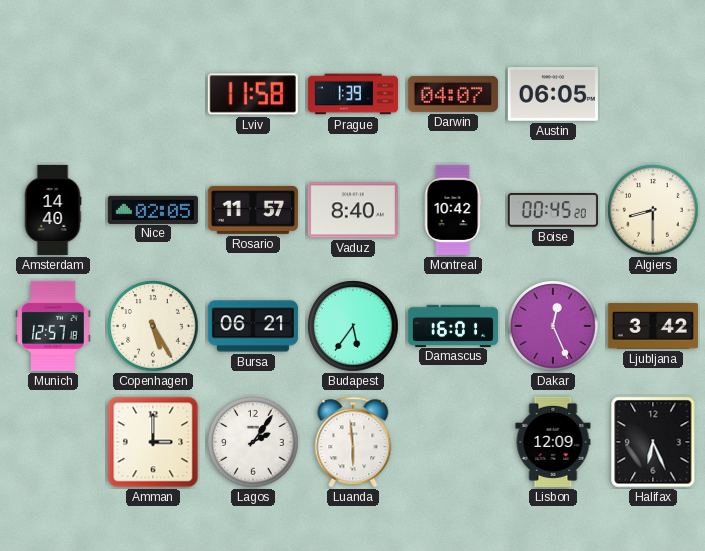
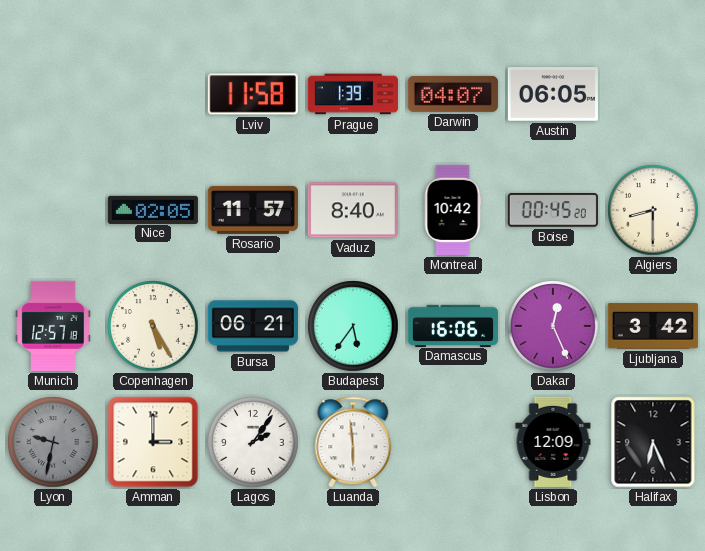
Amsterdam: 14:40 -> none (53, 210)
Damascus: 16:01 -> 16:06 (453, 325)
Lyon: none -> 9:32 (53, 442)
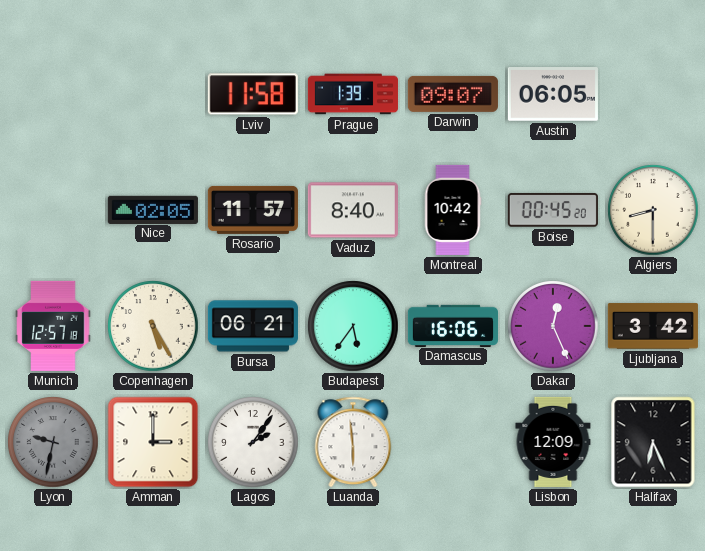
Darwin: 04:07 -> 09:07 (453, 94)
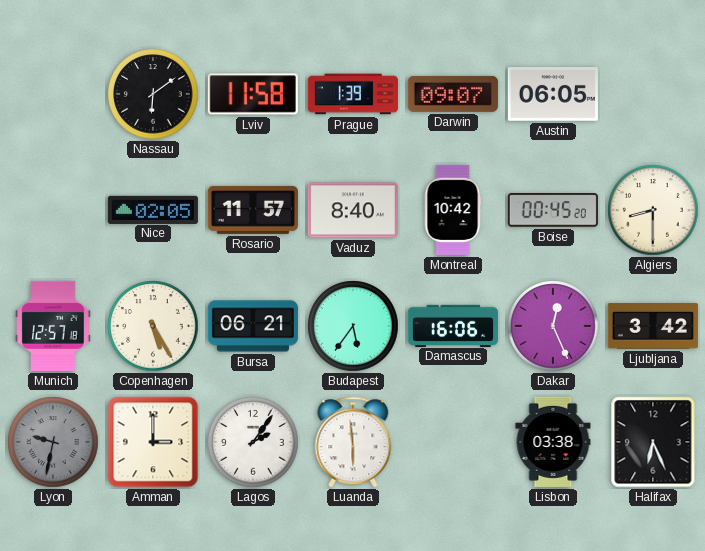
Nassau: none -> 6:09 (153, 94)
Lisbon: 12:09 -> 03:38 (553, 442)
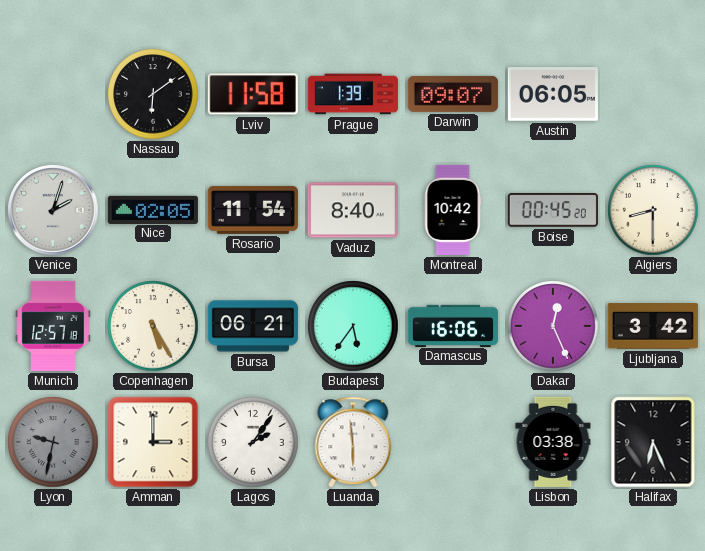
Venice: none -> 2:03 (53, 210)
Rosario: 11:57 -> 11:54 (253, 210)
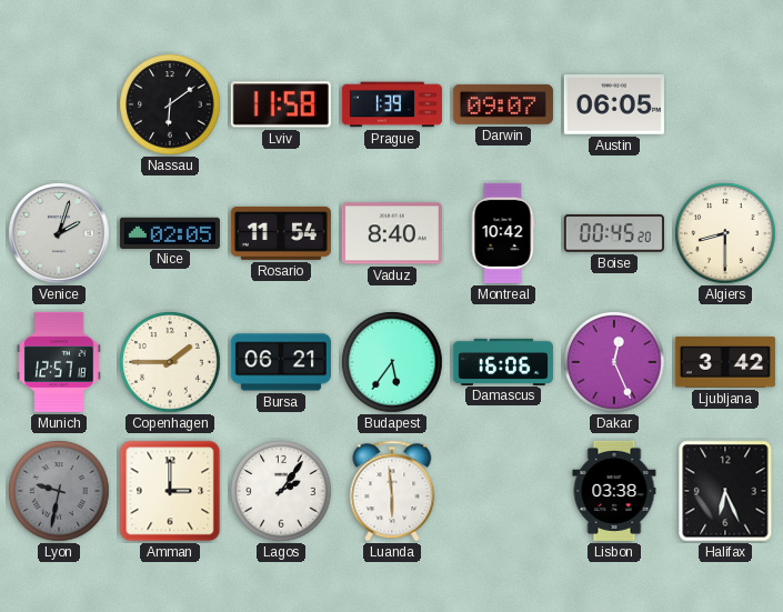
Copenhagen: 5:25 -> 1:45 (170, 362)
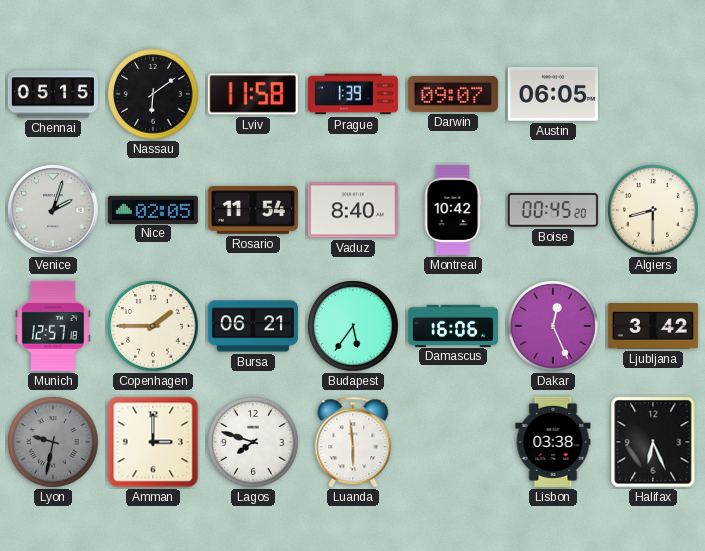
Chennai: none -> 05:15 (53, 94)
Lagos: 2:06 -> 7:48 (253, 442)
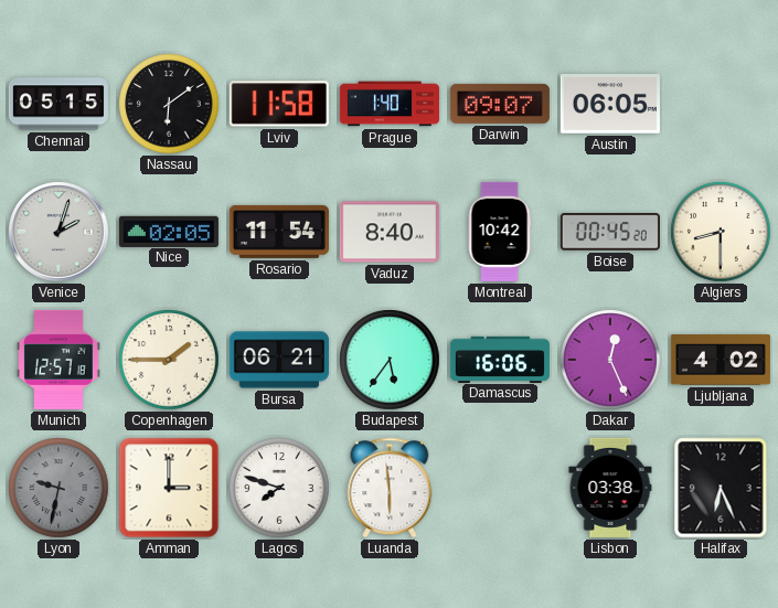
Prague: 1:39 -> 1:40 (390, 104)
Ljubljana: 3:42 -> 4:02 (721, 360)
